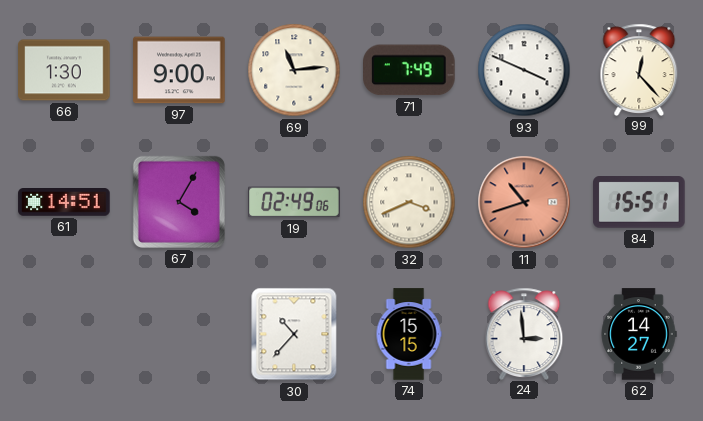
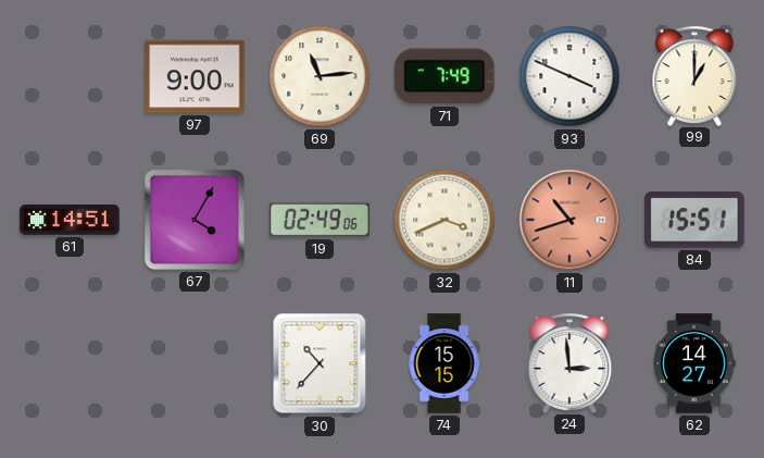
66: 1:30 -> none (64, 70)
99: 12:23 -> 1:00 (694, 75)
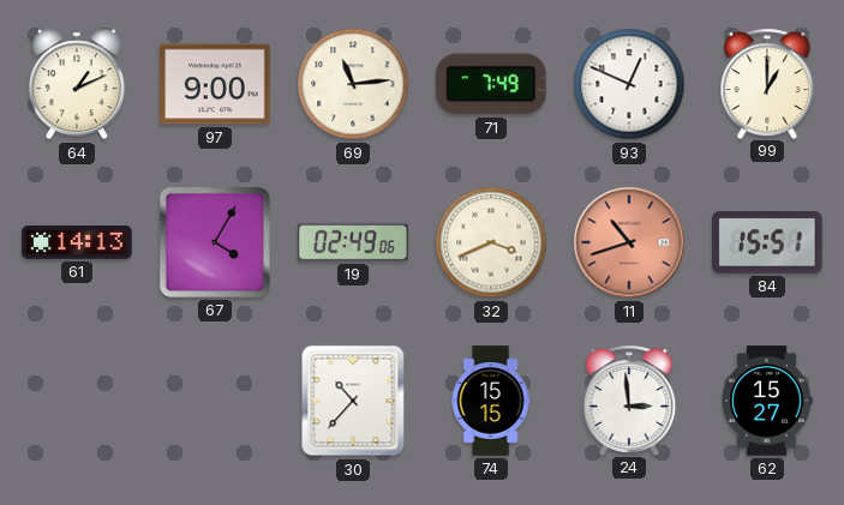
64: none -> 1:11 (77, 84)
93: 3:49 -> 12:49 (629, 84)
61: 14:51 -> 14:13 (77, 244)
62: 14:27 -> 15:27 (767, 401)
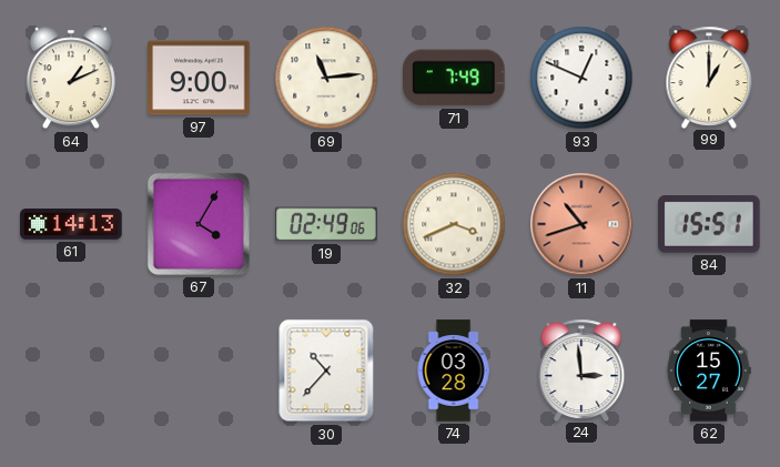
74: 15:15 -> 03:28 (454, 370)
